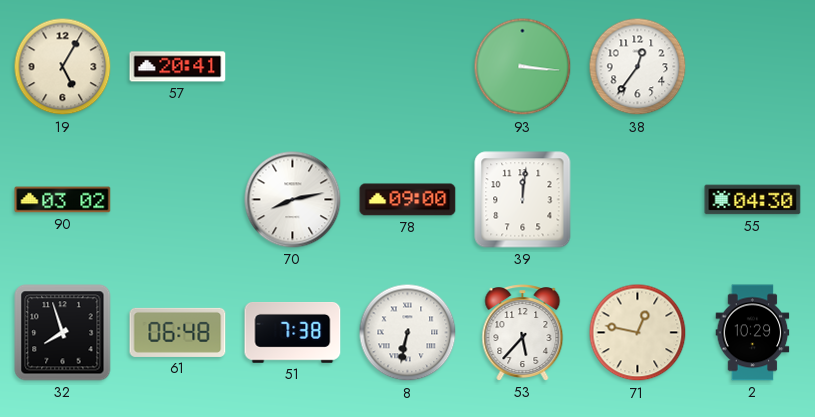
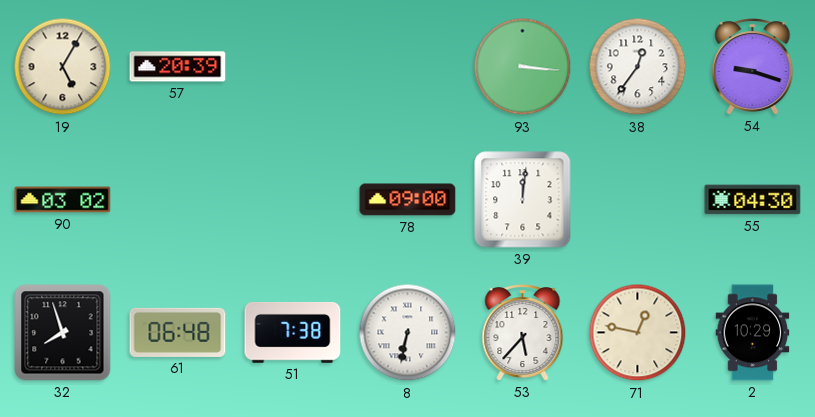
57: 20:41 -> 20:39 (178, 67)
54: none -> 9:18 (753, 67)
70: 8:13 -> none (293, 200)
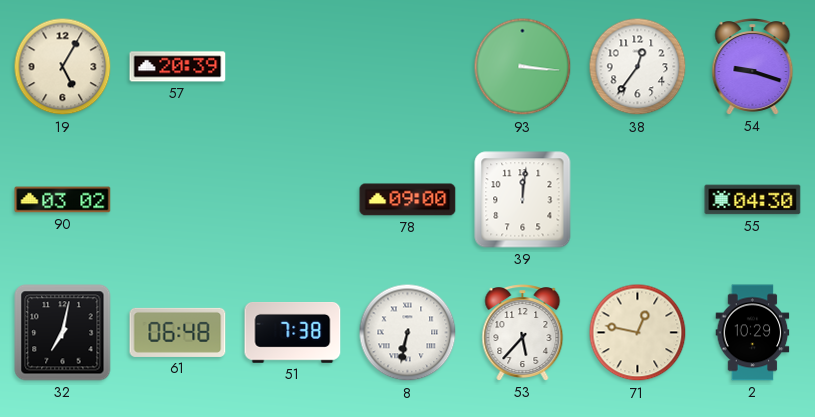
32: 7:57 -> 7:02 (63, 333)
